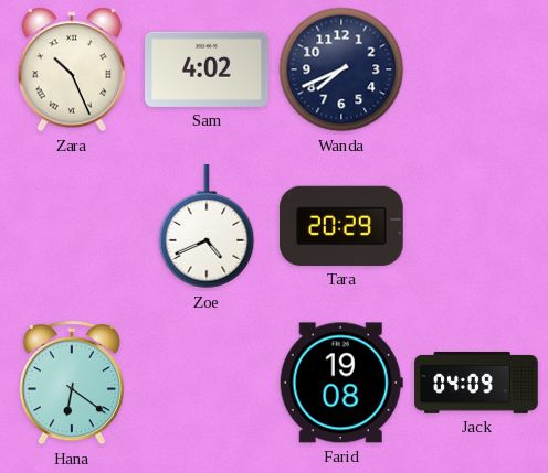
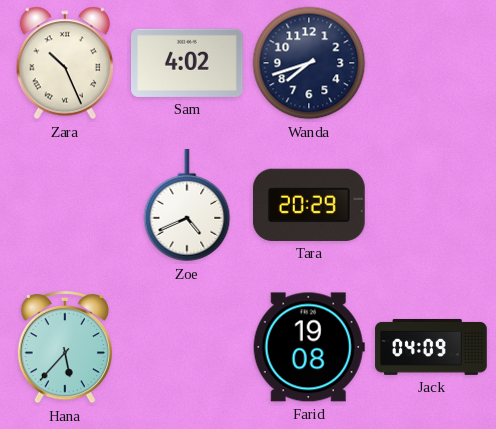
Wanda: 7:41 -> 7:42 (309, 63)
Hana: 6:21 -> 5:37 (65, 347)
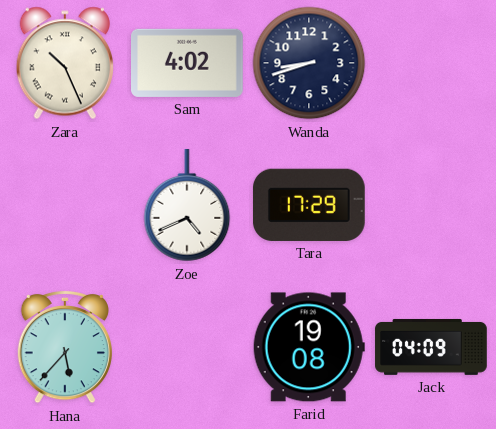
Wanda: 7:42 -> 8:42 (309, 63)
Tara: 20:29 -> 17:29 (309, 205)
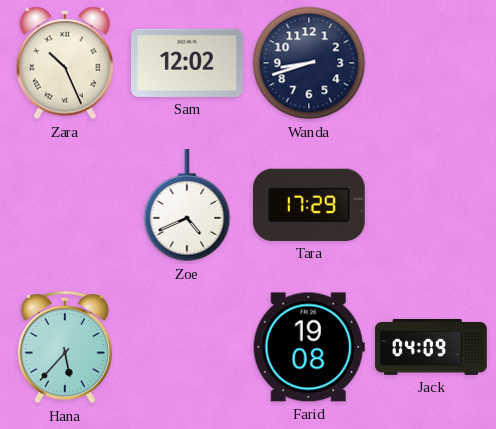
Sam: 4:02 -> 12:02 (188, 63)
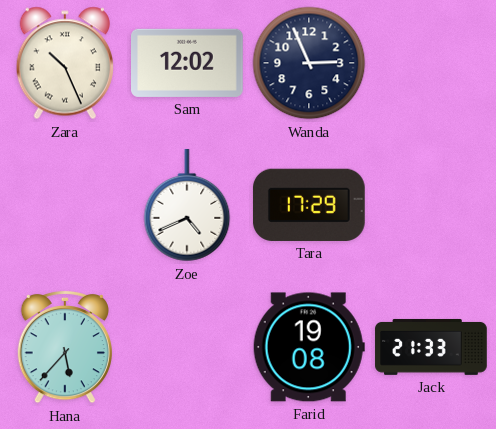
Wanda: 8:42 -> 2:56 (309, 63)
Jack: 04:09 -> 21:33 (431, 347)
